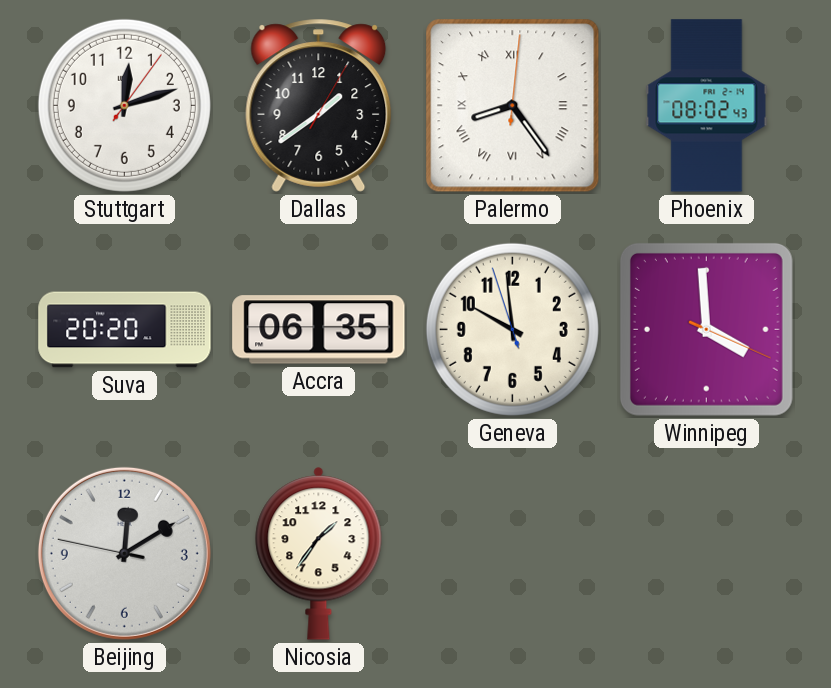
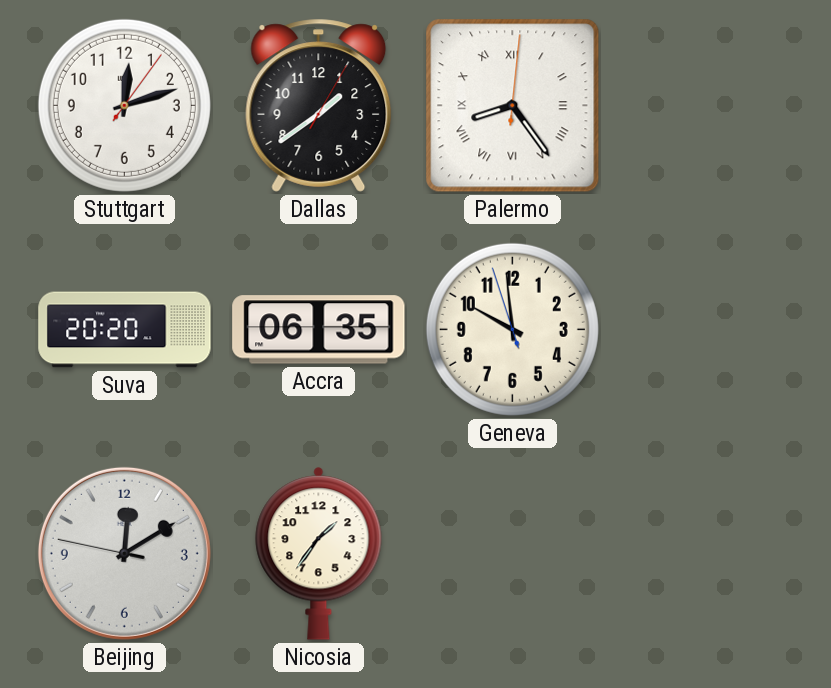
Phoenix: 08:02 -> none (707, 106)
Winnipeg: 3:59 -> none (706, 329)
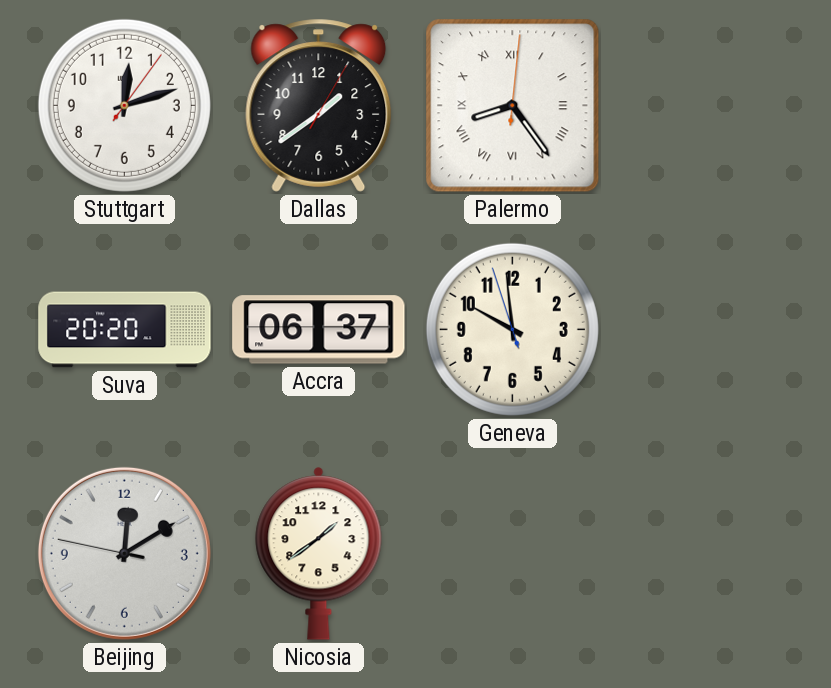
Accra: 06:35 -> 06:37 (319, 330)
Nicosia: 1:36 -> 1:39 (319, 554)
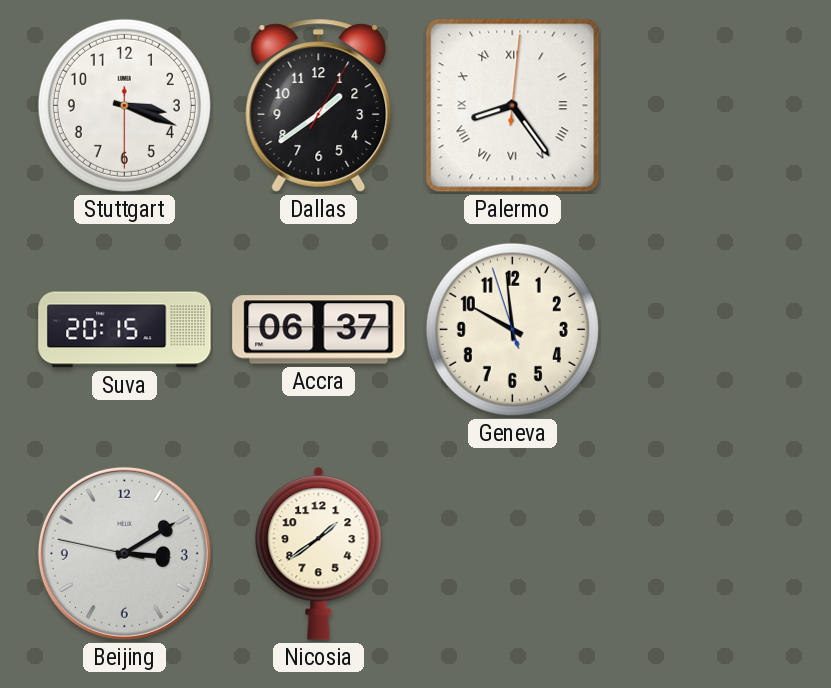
Stuttgart: 12:12 -> 3:18 (124, 105)
Suva: 20:20 -> 20:15 (125, 330)
Beijing: 12:09 -> 3:09 (124, 553)
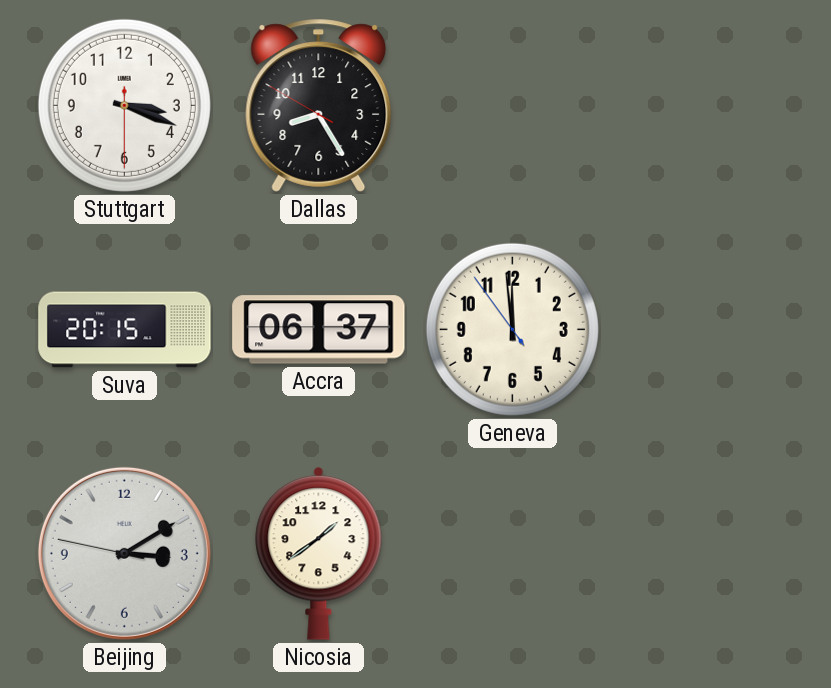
Dallas: 1:39 -> 8:24 (319, 105)
Palermo: 8:24 -> none (513, 106)
Geneva: 9:58 -> 11:58 (512, 329)
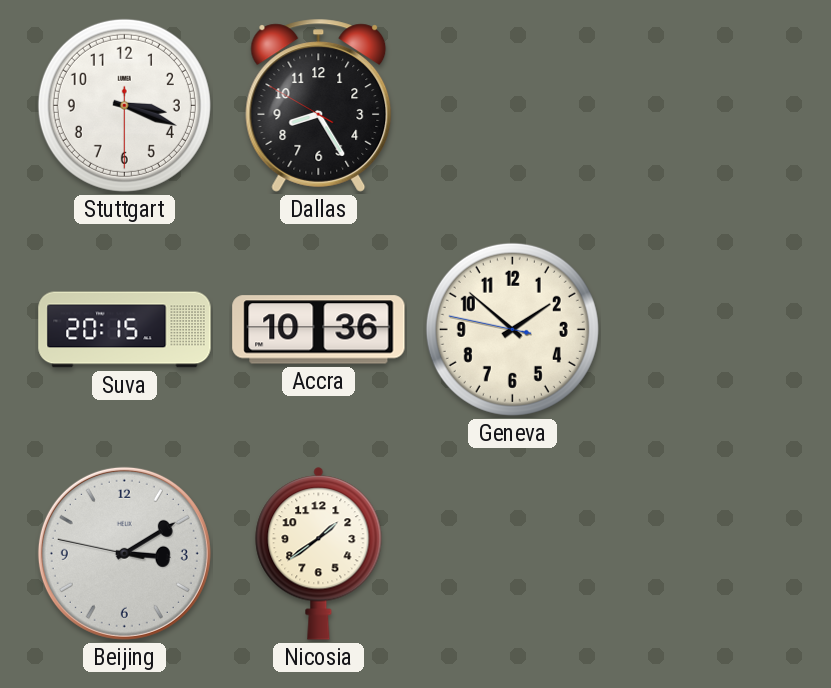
Accra: 06:37 -> 10:36 (319, 330)
Geneva: 11:58 -> 1:51 (512, 329)
